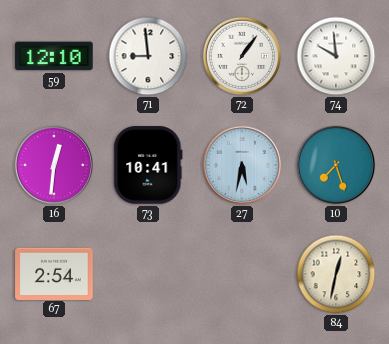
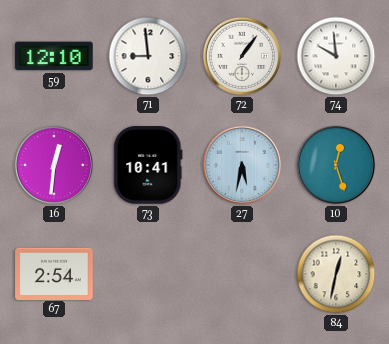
10: 7:27 -> 12:27 (336, 165)
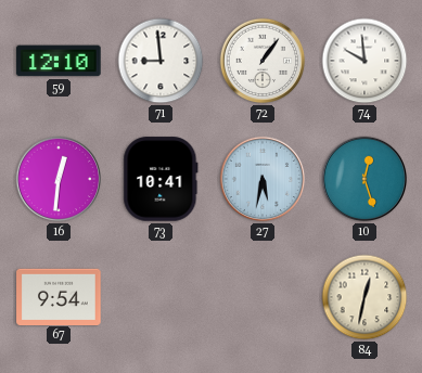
67: 2:54 -> 9:54 (59, 296)
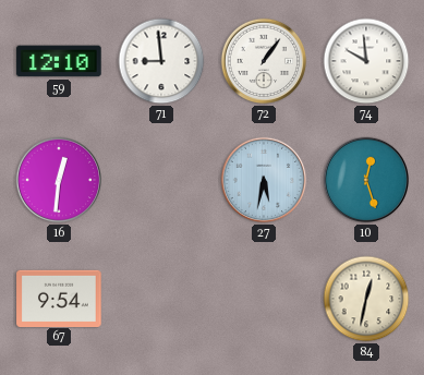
73: 10:41 -> none (161, 179)
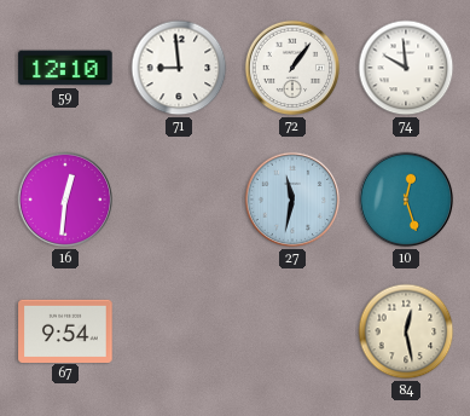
27: 5:32 -> 11:32 (292, 200)
84: 12:32 -> 12:28 (406, 331)
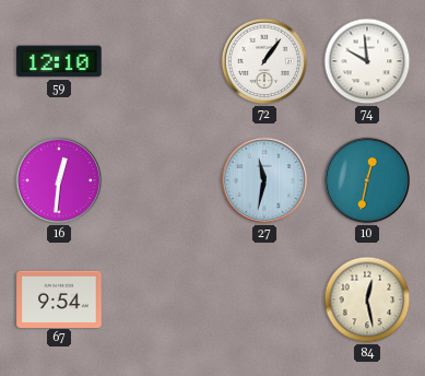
71: 8:59 -> none (179, 68)
10: 12:27 -> 12:32 (367, 180)
